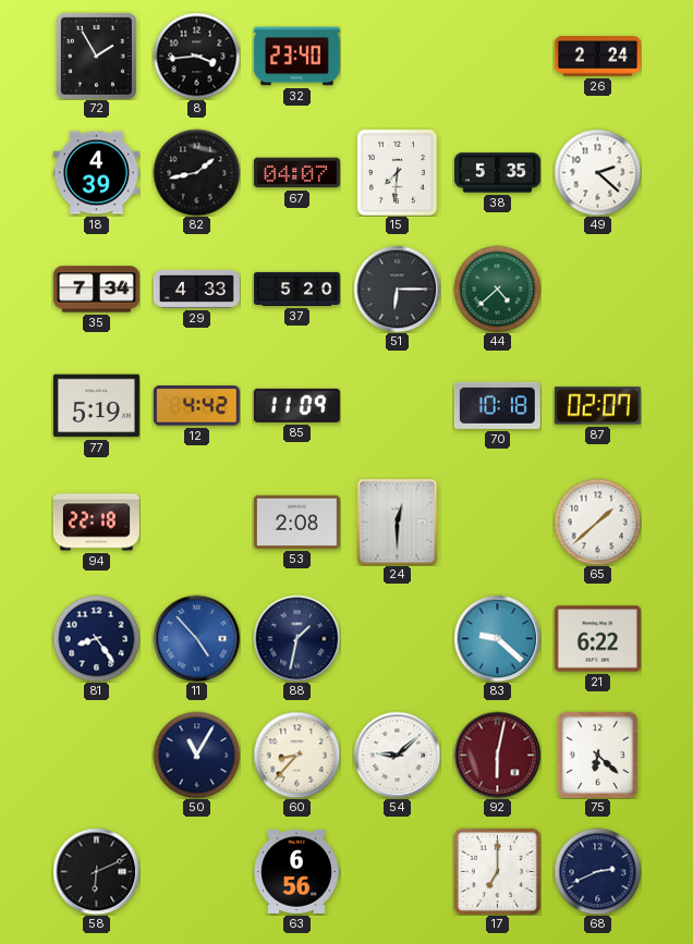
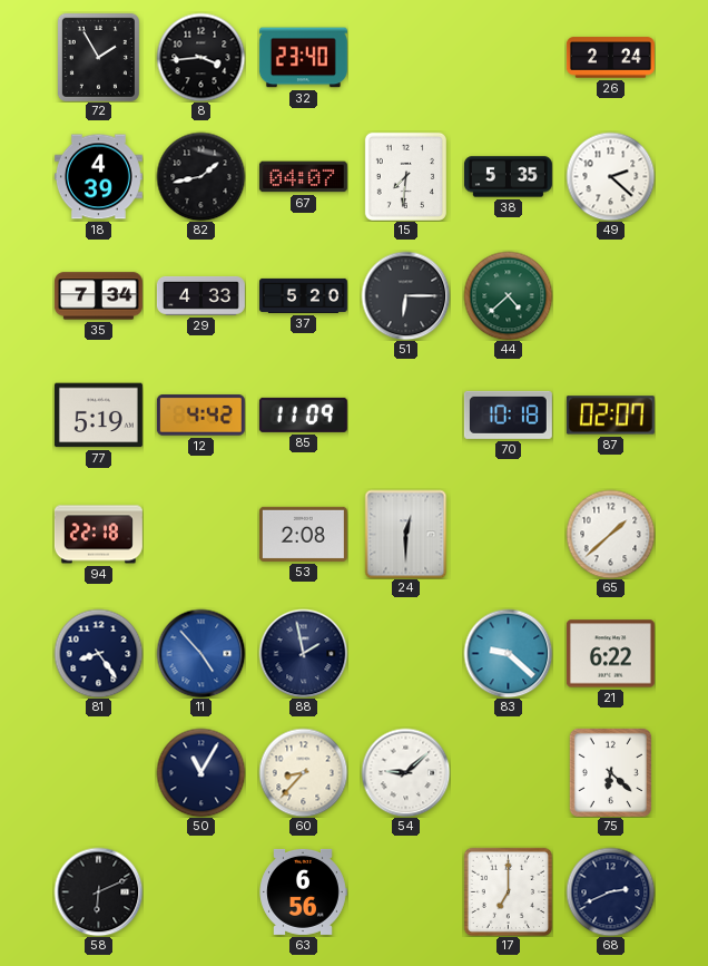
88: 1:32 -> 1:58 (303, 653)
92: 6:02 -> none (497, 755)
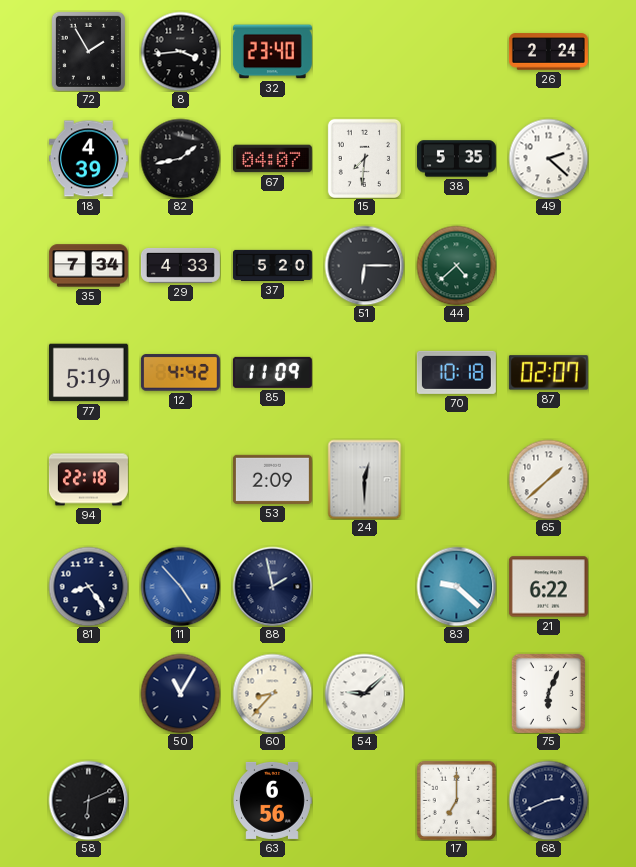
53: 2:08 -> 2:09 (272, 479)
75: 6:22 -> 6:04 (548, 693)
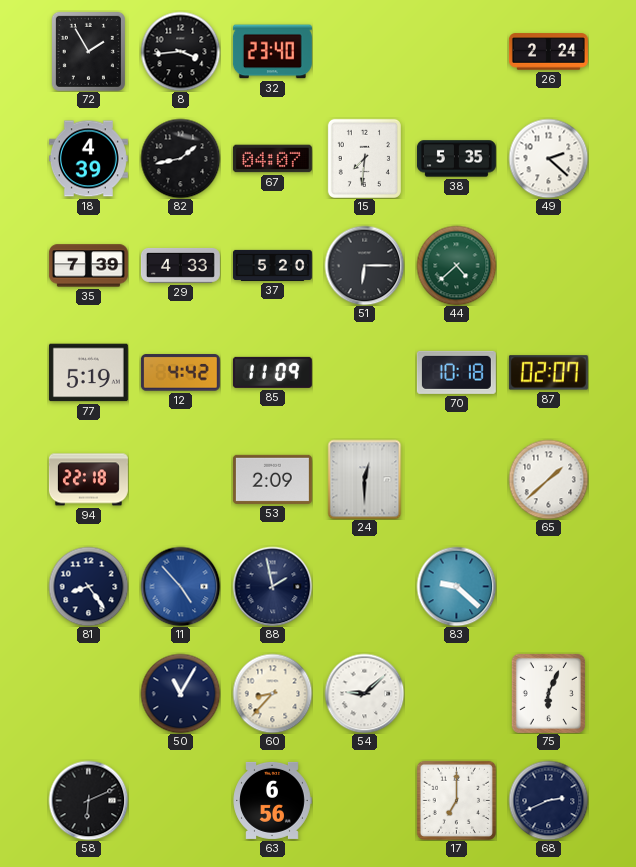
35: 7:34 -> 7:39 (88, 266)
21: 6:22 -> none (548, 587)
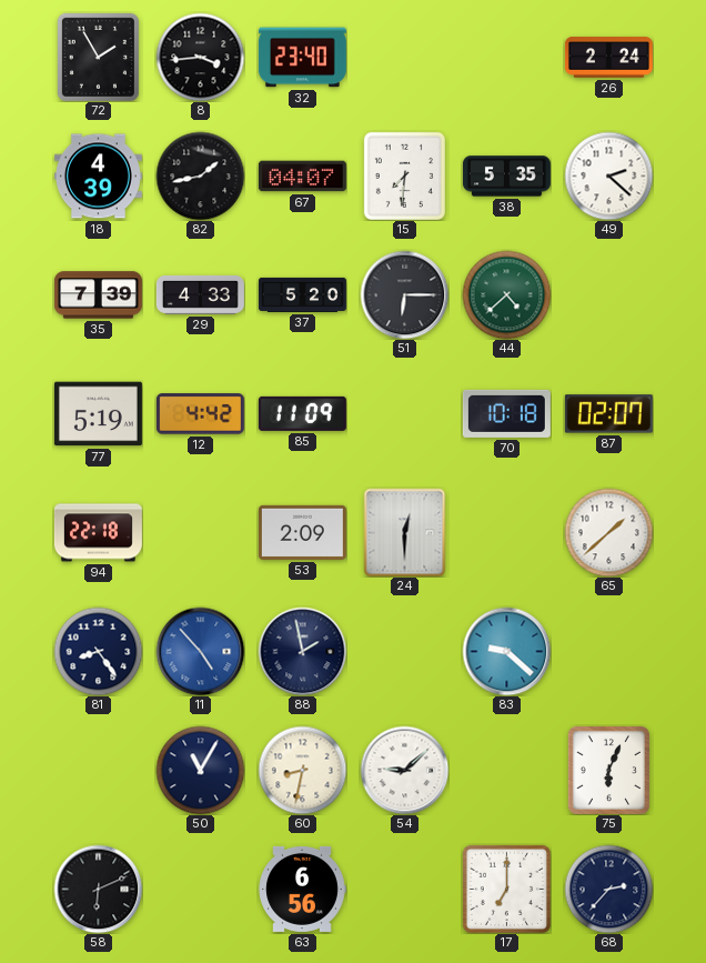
60: 8:37 -> 8:32 (302, 770)
68: 2:41 -> 2:37 (608, 889)
